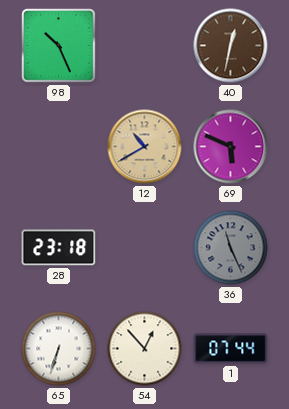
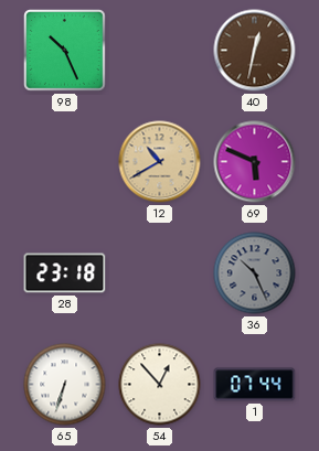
36: 11:26 -> 10:26 (255, 273)
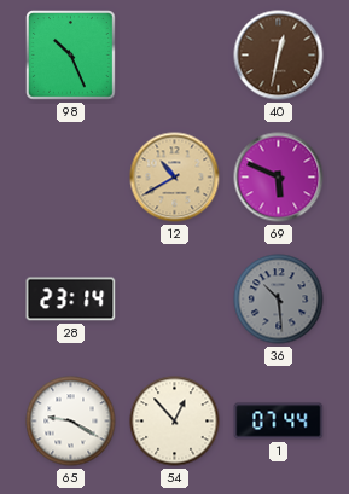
28: 23:18 -> 23:14 (71, 300)
36: 10:26 -> 10:29 (279, 300)
65: 6:33 -> 9:20 (71, 422)
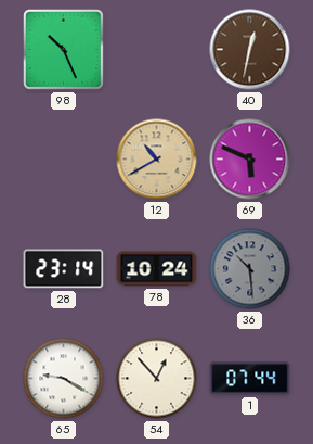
78: none -> 10:24 (157, 269)
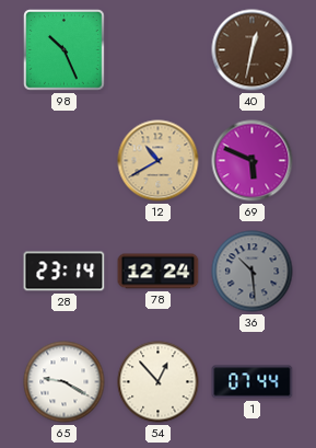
78: 10:24 -> 12:24 (159, 272)
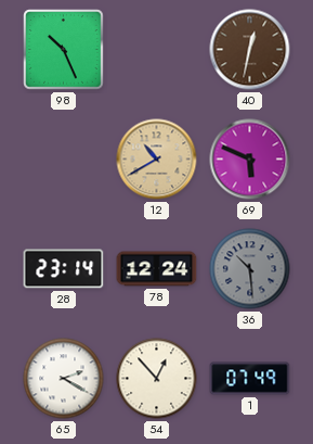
65: 9:20 -> 2:20 (64, 379)
1: 07:44 -> 07:49 (250, 379)
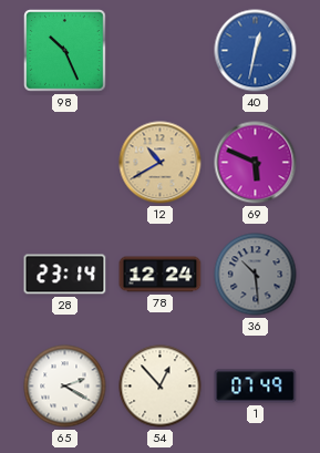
40 dial: brown -> blue (256, 51)
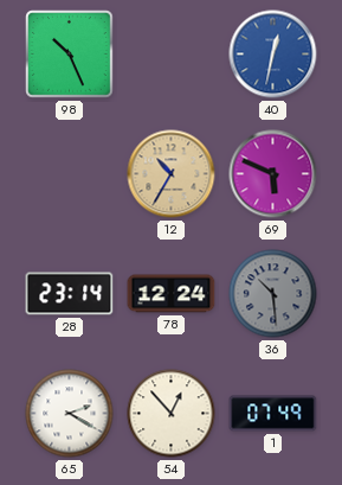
12: 10:40 -> 10:35 (172, 174)
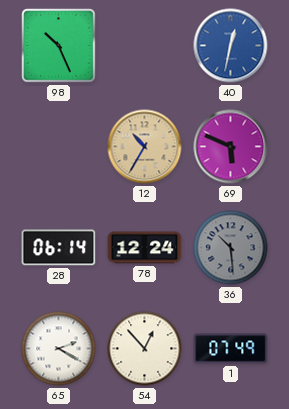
28: 23:14 -> 06:14 (59, 248)
